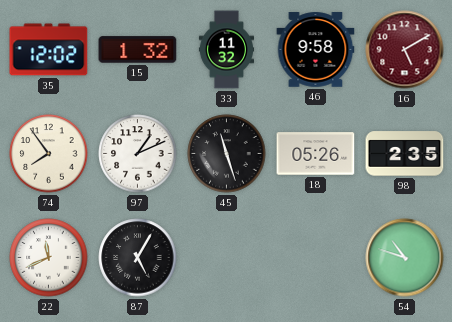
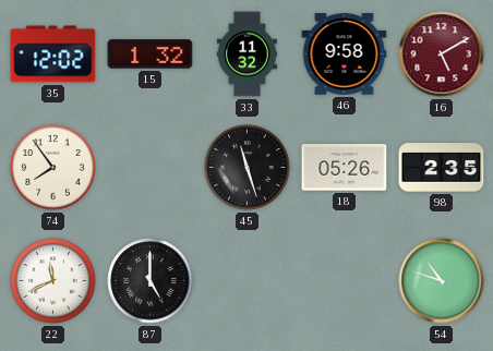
97: 1:11 -> none (138, 154)
87: 5:05 -> 5:00 (151, 281)
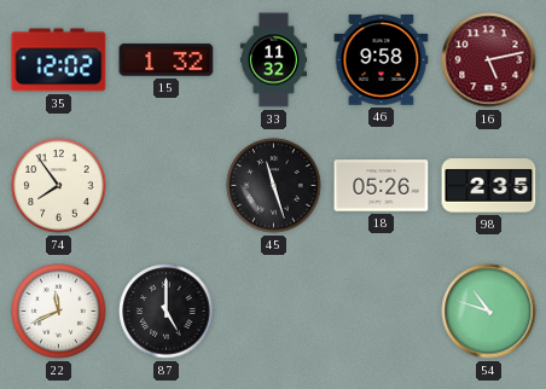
16: 5:10 -> 5:13 (489, 60)
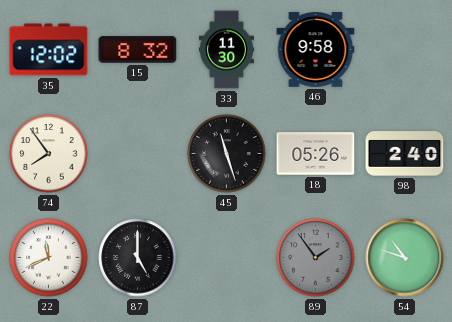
15: 1:32 -> 8:32 (138, 50)
33: 11:32 -> 11:30 (226, 50)
16: 5:13 -> none (489, 60)
98: 2:35 -> 2:40 (405, 154)
89: none -> 1:54 (316, 258)
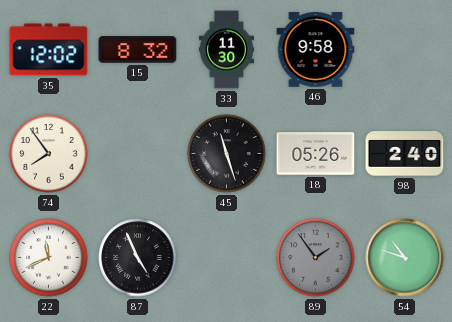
87: 5:00 -> 4:56 (138, 258)
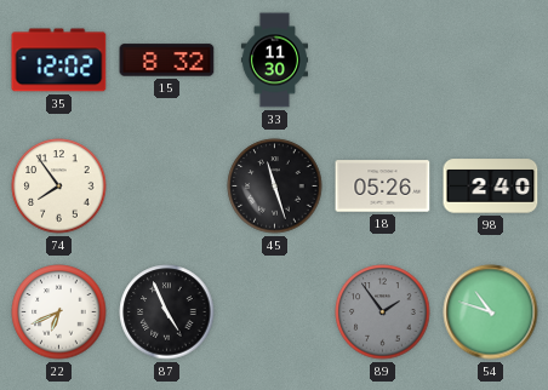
46: 9:58 -> none (316, 50)
22: 11:41 -> 6:41 (59, 312)
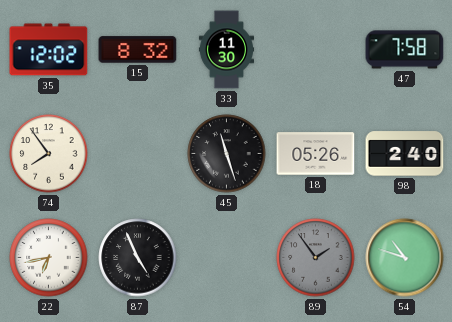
47: none -> 7:58 (405, 50)
22: 6:41 -> 6:43 (49, 258)
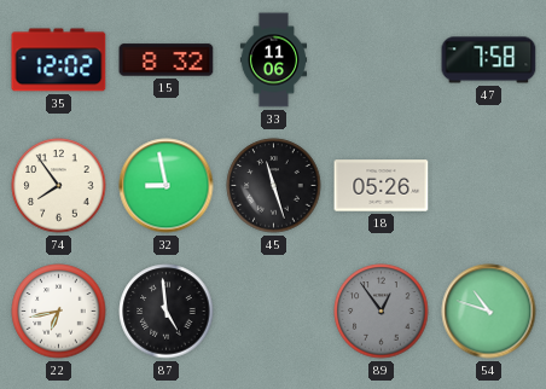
33: 11:30 -> 11:06 (273, 60)
32: none -> 8:58 (167, 186)
98: 2:40 -> none (405, 154)
87: 4:56 -> 4:59 (167, 312)
89: 1:54 -> 12:54 (382, 312)
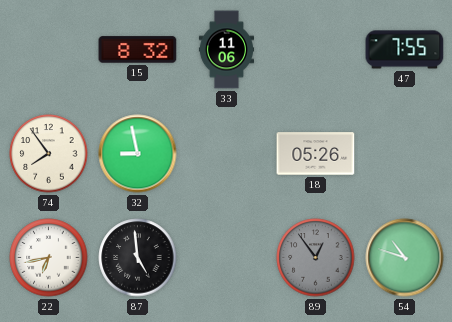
35: 12:02 -> none (59, 60)
47: 7:58 -> 7:55 (405, 50)
45: 11:27 -> none (274, 186)
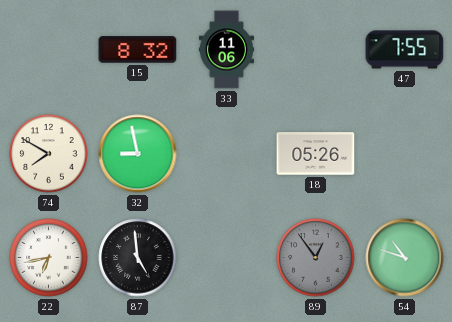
74: 7:54 -> 7:50 (49, 154)
